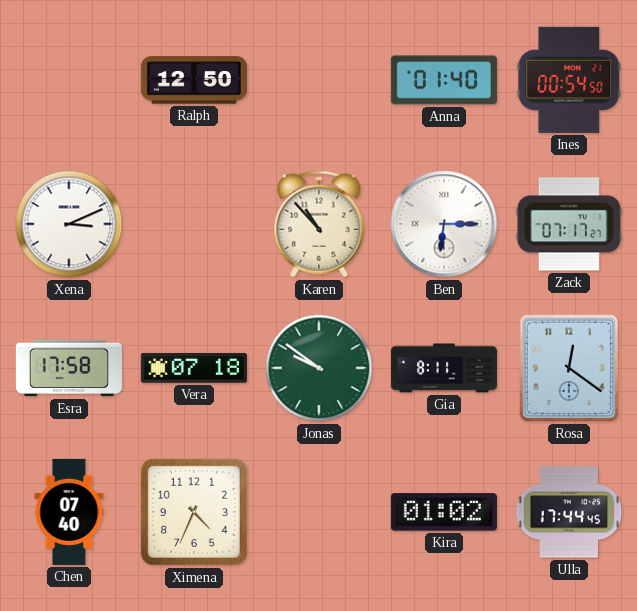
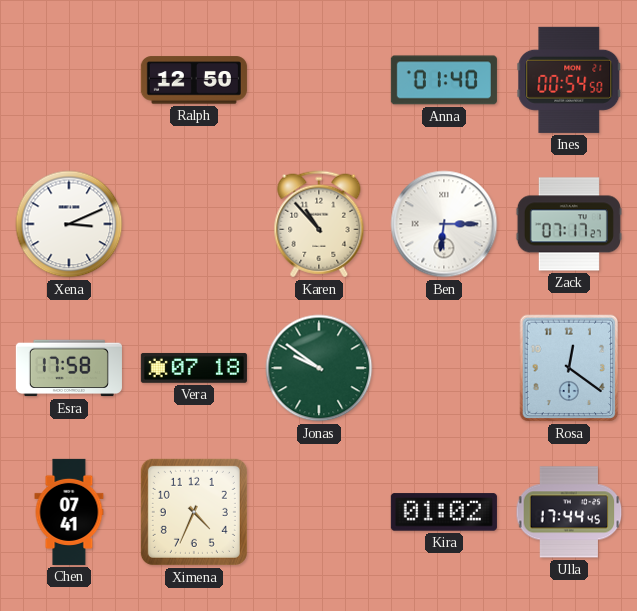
Gia: 8:11 -> none (444, 368)
Chen: 07:40 -> 07:41 (69, 512)
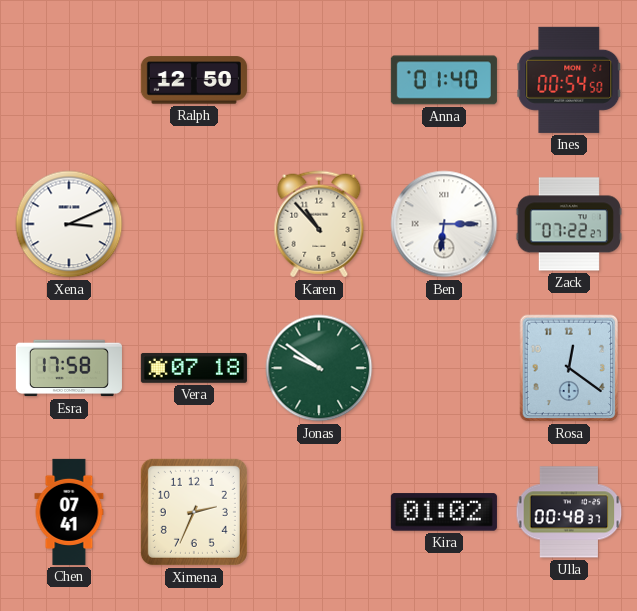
Zack: 07:17 -> 07:22 (569, 224)
Ximena: 4:34 -> 2:34 (194, 512)
Ulla: 17:44 -> 00:48 (569, 512)
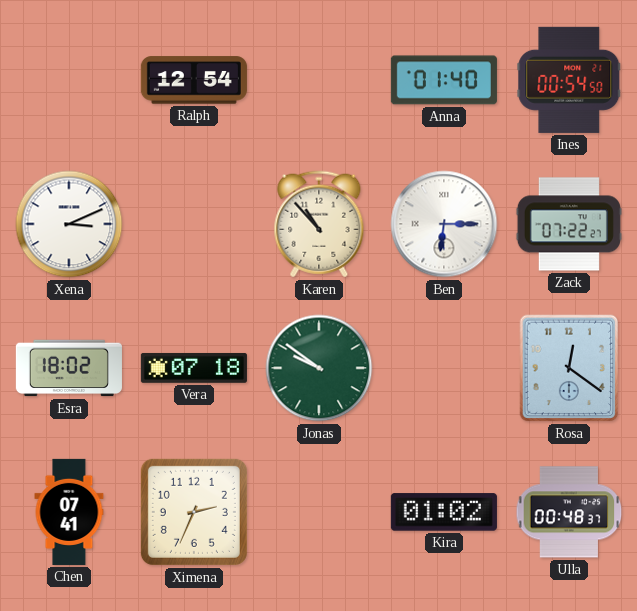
Ralph: 12:50 -> 12:54 (194, 80)
Esra: 17:58 -> 18:02 (69, 368)
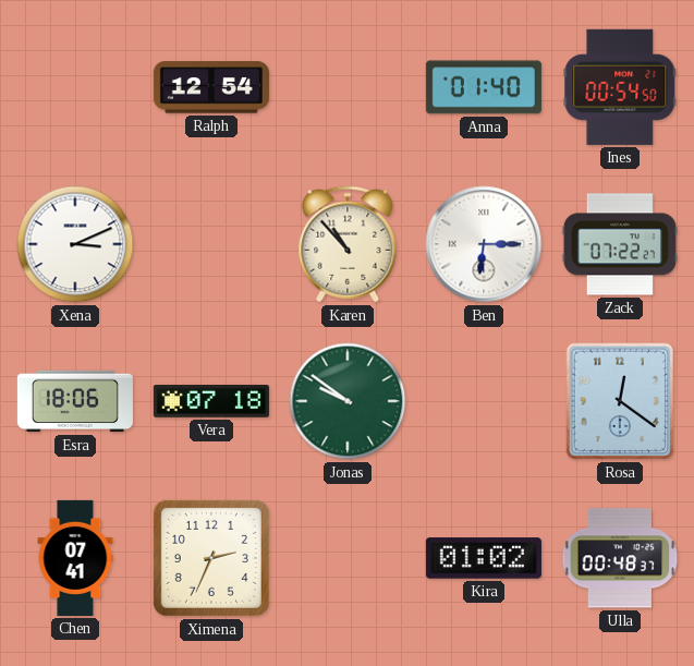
Esra: 18:02 -> 18:06 (75, 401)
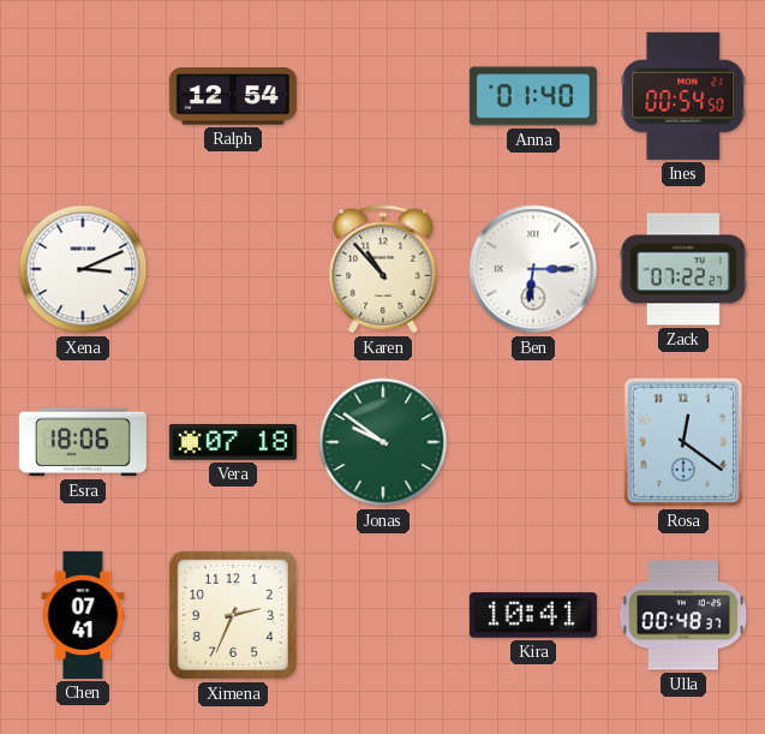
Kira: 01:02 -> 10:41 (533, 615)
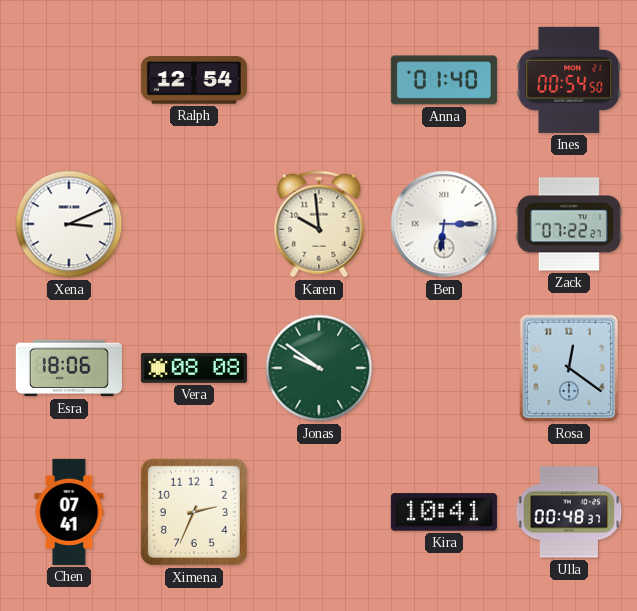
Karen: 10:53 -> 9:59 (319, 224)
Vera: 07:18 -> 08:08 (194, 368)
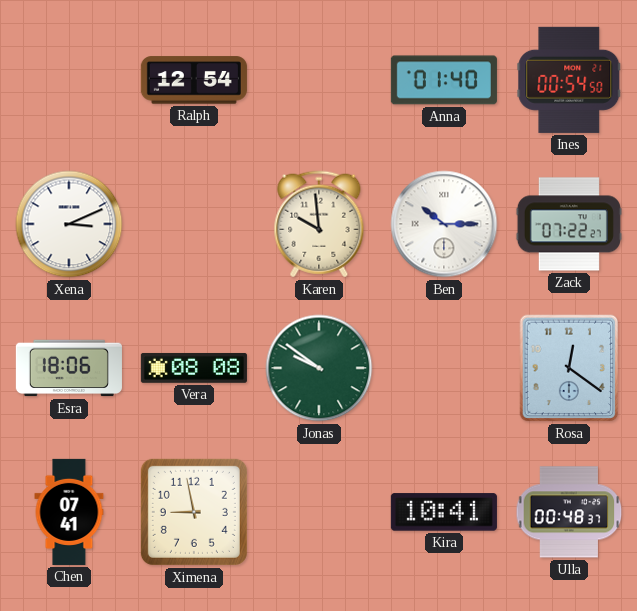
Ben: 6:15 -> 10:15 (444, 224)
Ximena: 2:34 -> 8:58 (194, 512)
